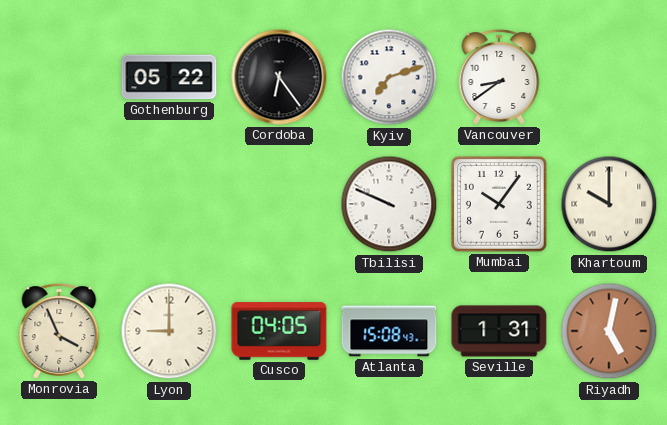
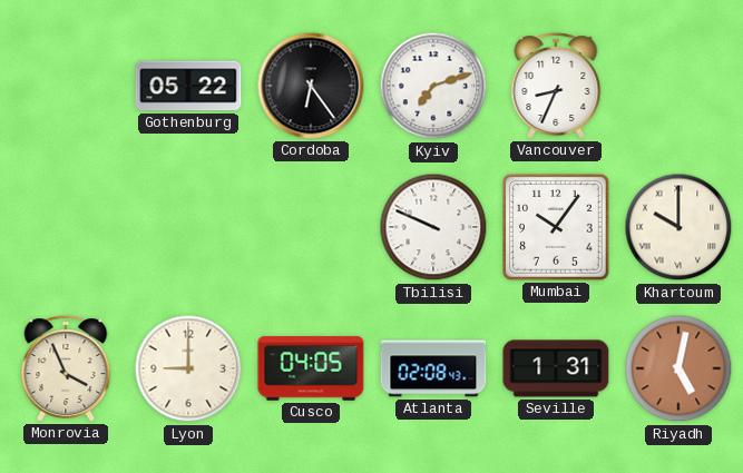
Vancouver: 8:39 -> 8:34 (556, 86)
Atlanta: 15:08 -> 02:08 (433, 368)
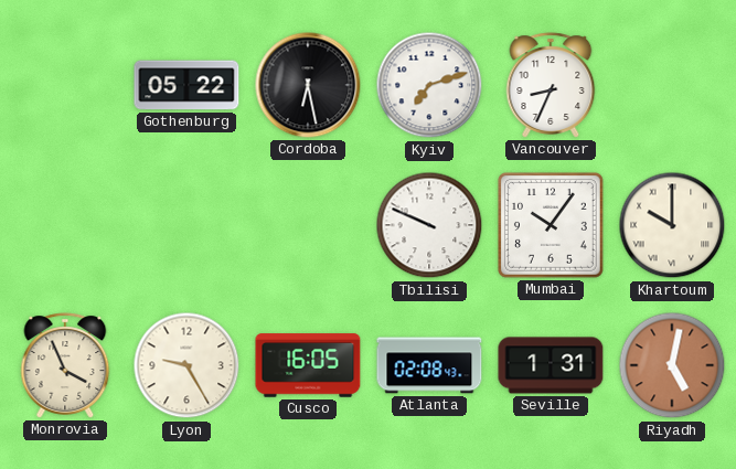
Cordoba: 6:24 -> 6:28 (308, 85)
Lyon: 9:00 -> 9:25 (186, 365)
Cusco: 04:05 -> 16:05 (308, 365)
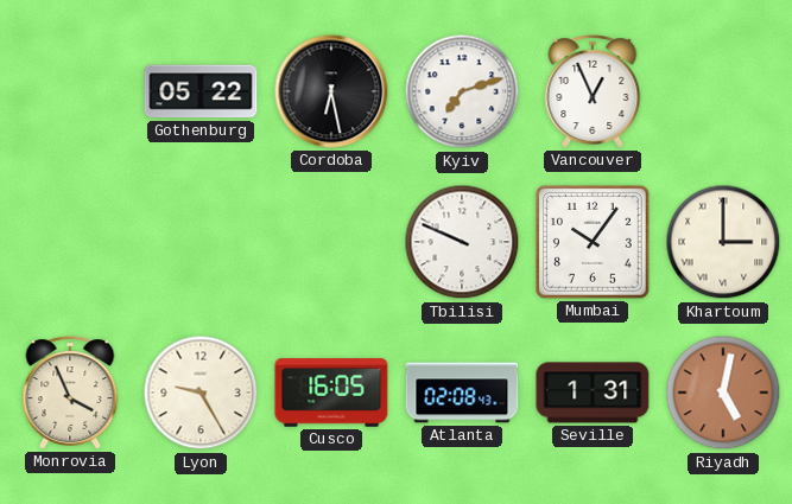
Vancouver: 8:34 -> 12:56 (593, 91)
Khartoum: 10:00 -> 3:00 (723, 242)
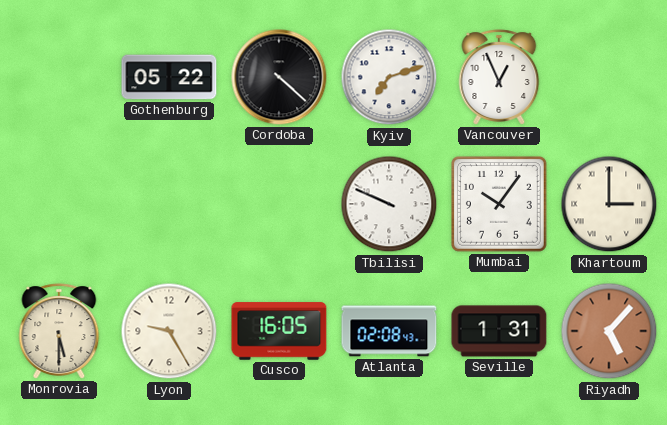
Cordoba: 6:28 -> 4:22 (279, 77)
Monrovia: 3:56 -> 5:30 (59, 331)
Riyadh: 5:02 -> 5:07 (609, 331)
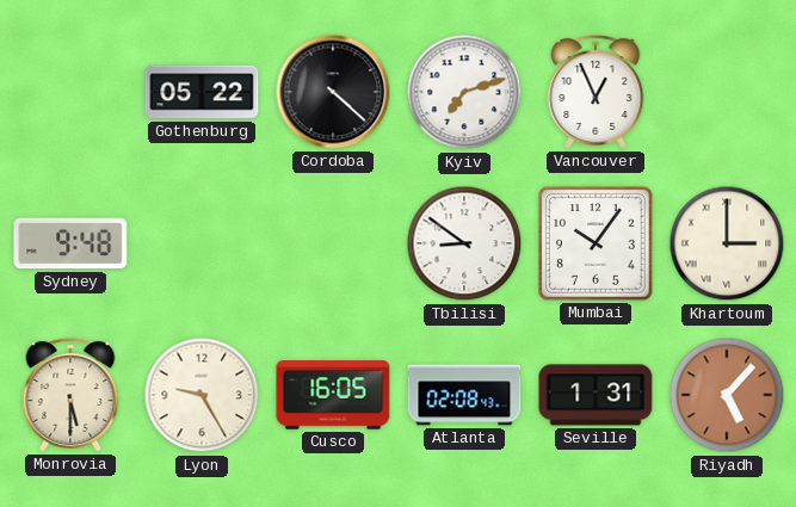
Sydney: none -> 9:48 (70, 243)
Tbilisi: 9:49 -> 8:51 (464, 243)
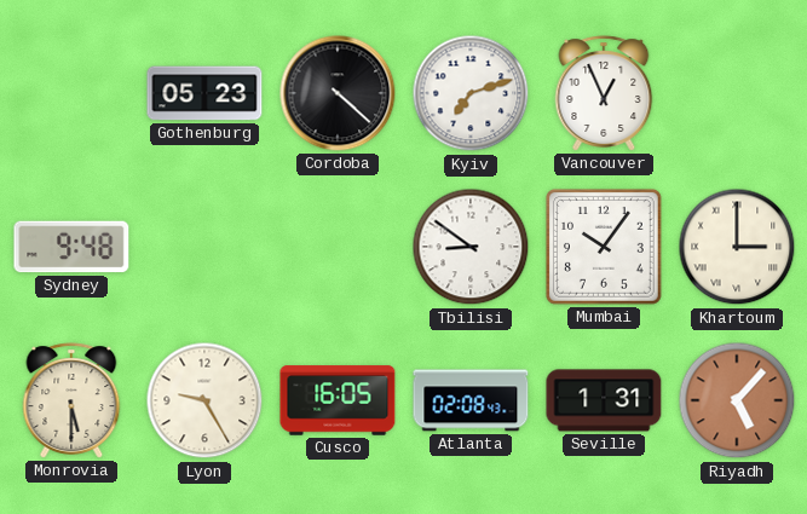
Gothenburg: 05:22 -> 05:23 (204, 93)
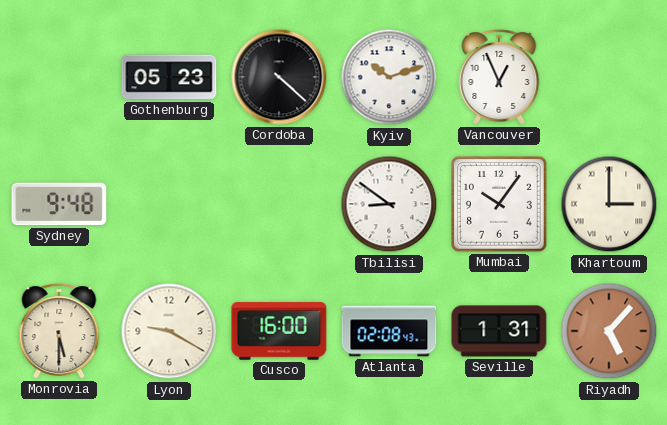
Kyiv: 7:12 -> 10:12 (389, 77)
Lyon: 9:25 -> 9:20 (169, 331)
Cusco: 16:05 -> 16:00 (279, 331)
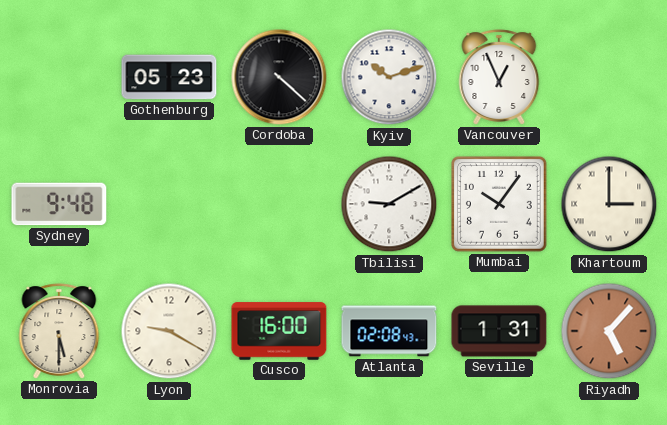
Tbilisi: 8:51 -> 9:10 (389, 204)
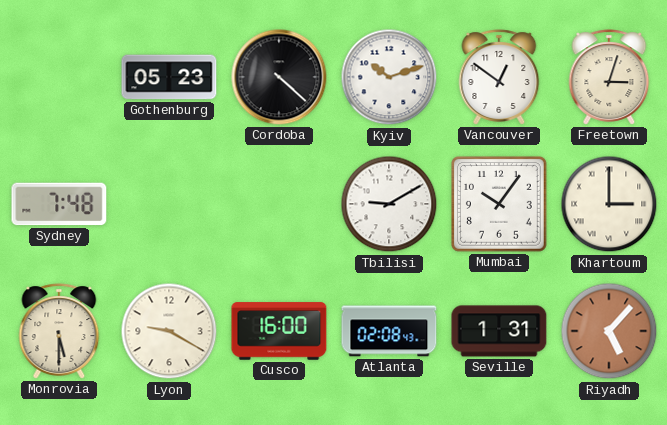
Vancouver: 12:56 -> 12:51 (499, 77)
Freetown: none -> 3:03 (609, 77)
Sydney: 9:48 -> 7:48 (59, 204)
